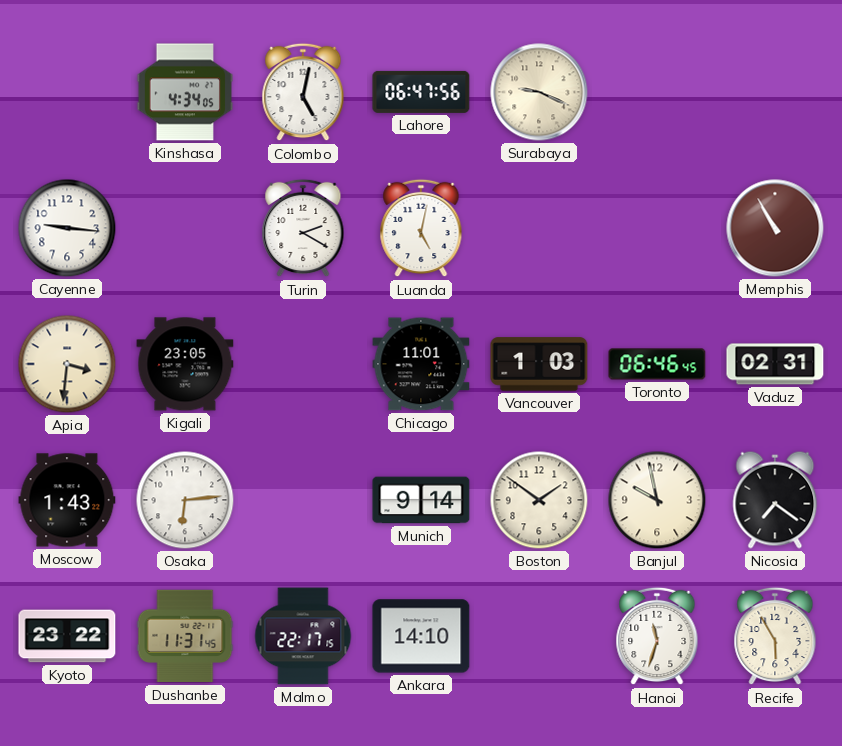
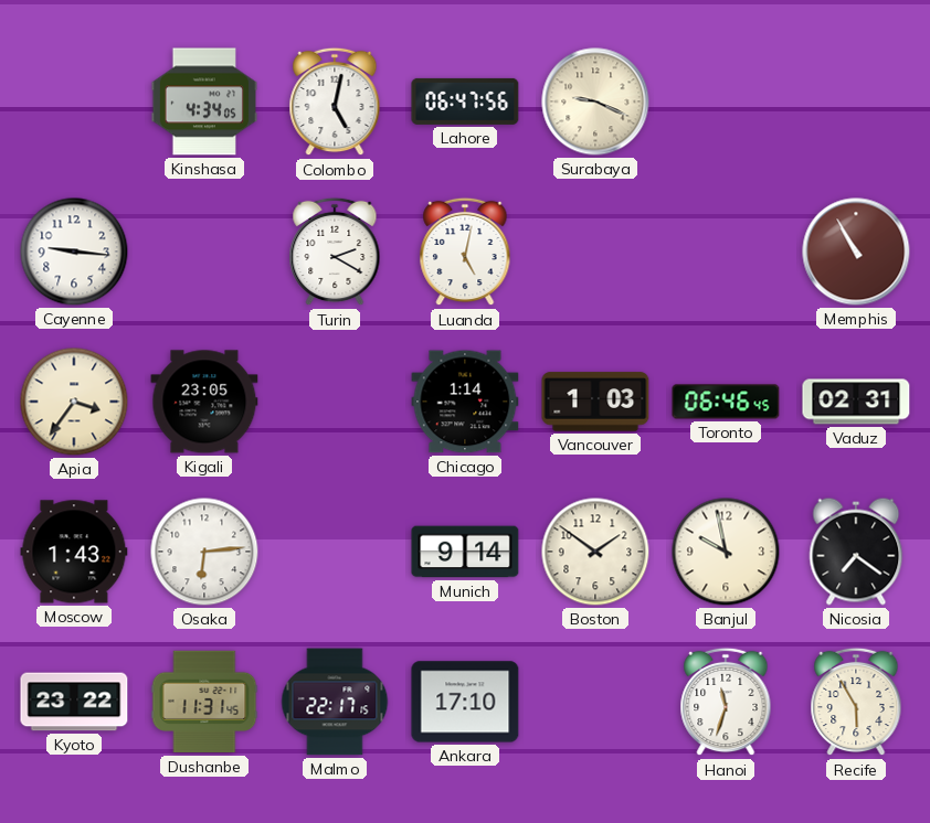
Apia: 3:31 -> 3:36 (74, 402)
Chicago: 11:01 -> 1:14 (465, 402)
Ankara: 14:10 -> 17:10 (465, 702)
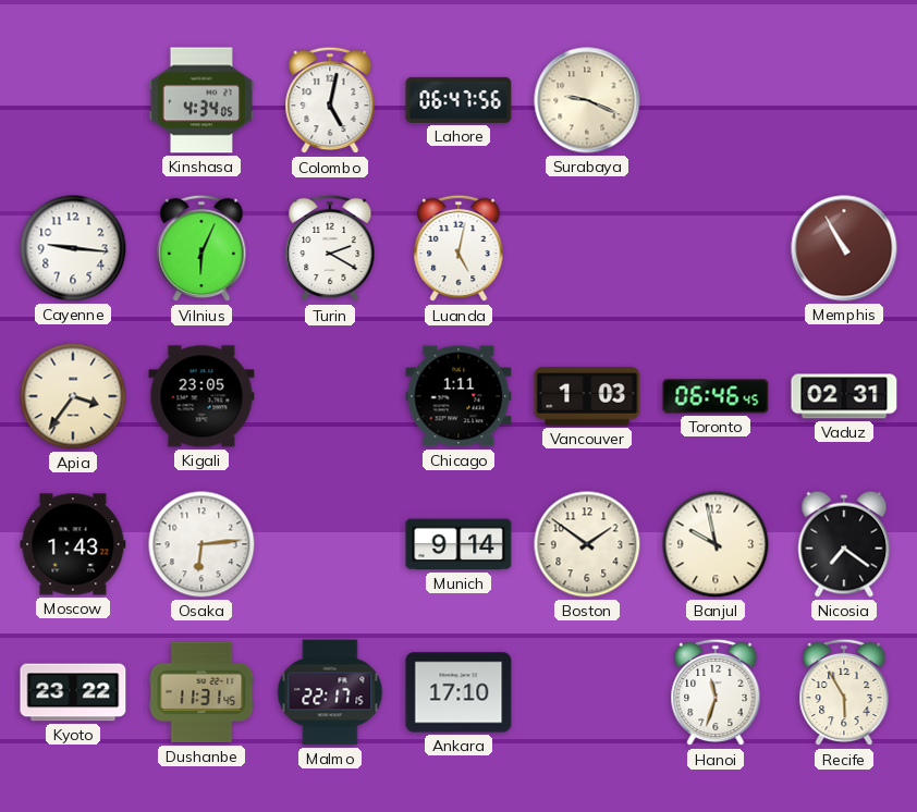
Vilnius: none -> 6:04 (201, 248)
Chicago: 1:14 -> 1:11 (458, 396)
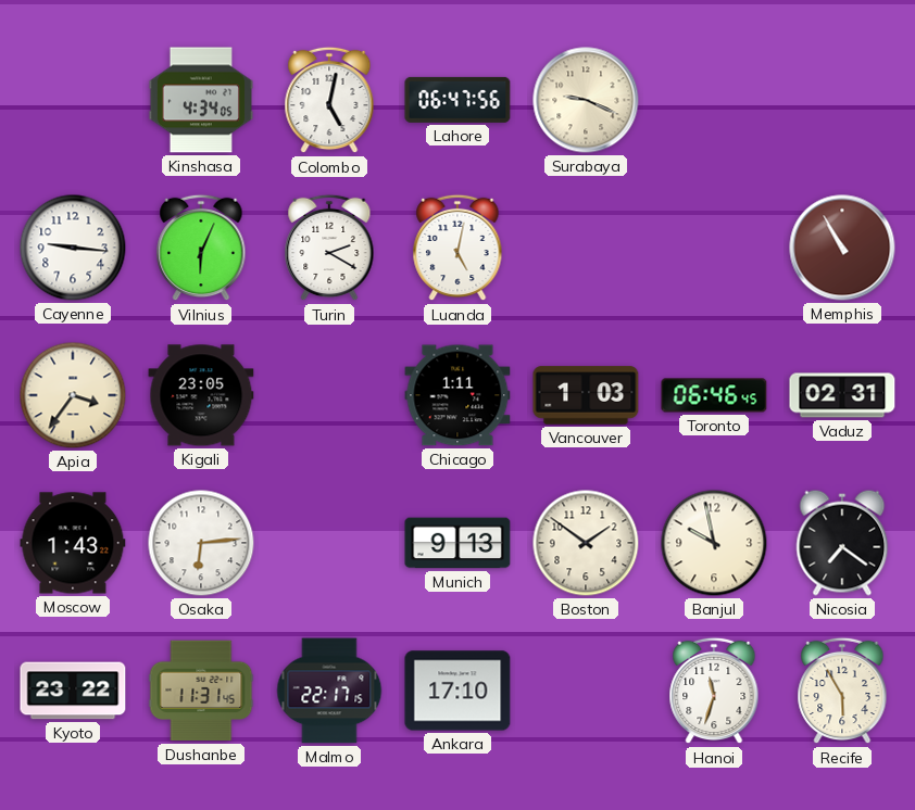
Munich: 9:14 -> 9:13 (457, 543)
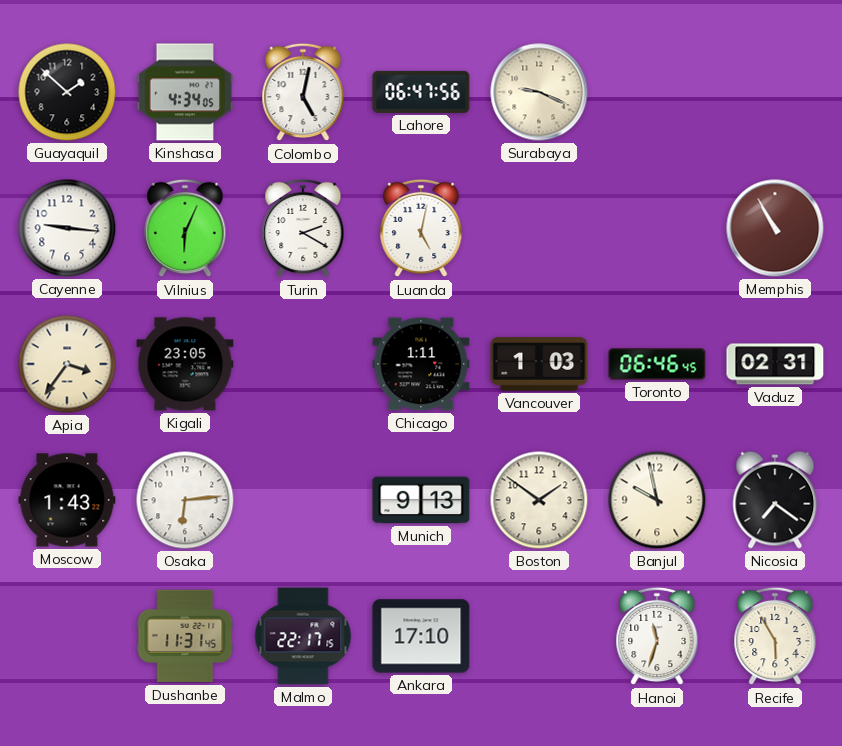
Guayaquil: none -> 1:52 (67, 92)
Kyoto: 23:22 -> none (73, 691)
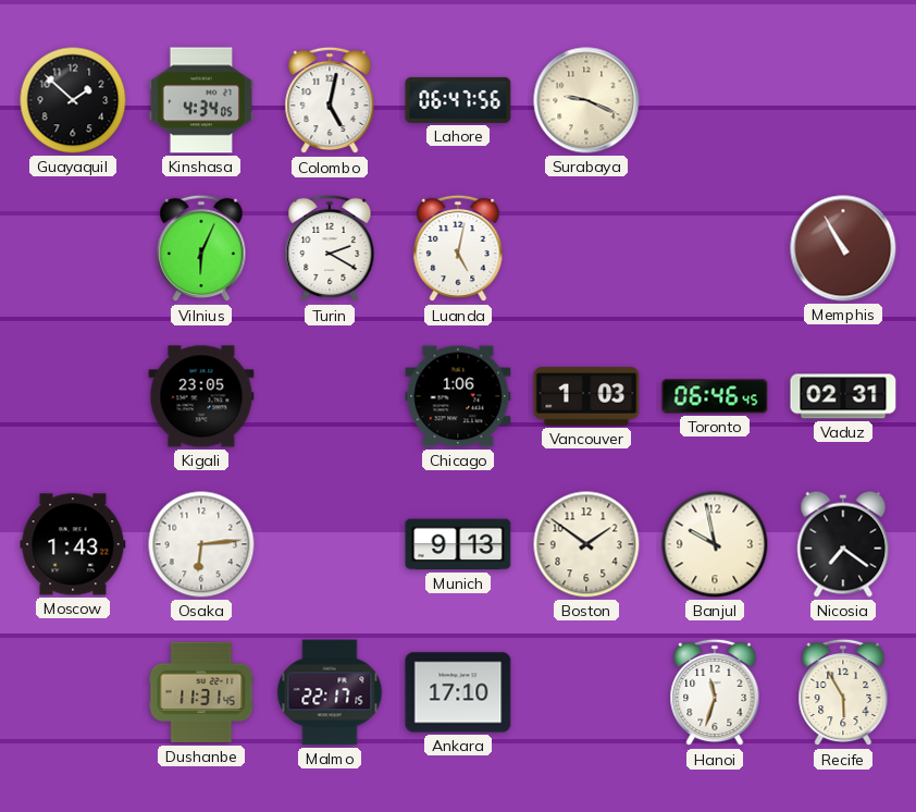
Cayenne: 9:16 -> none (67, 228)
Apia: 3:36 -> none (67, 364)
Chicago: 1:11 -> 1:06 (458, 396)
